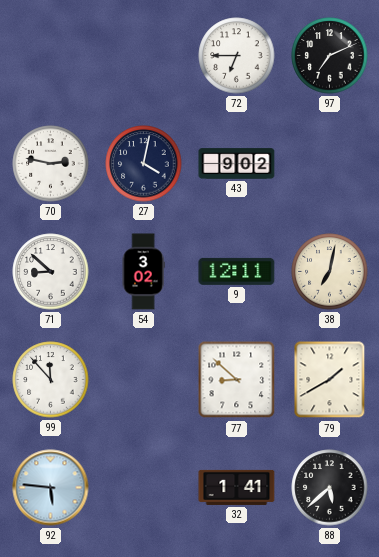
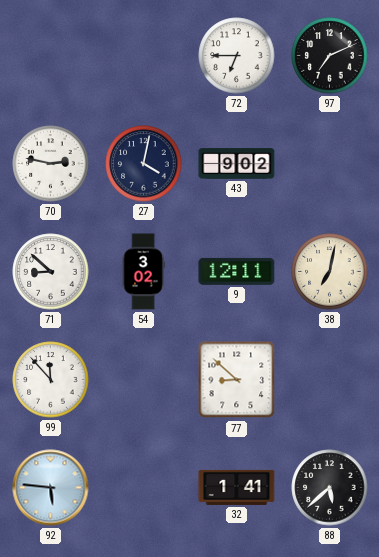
79: 1:40 -> none (330, 380)
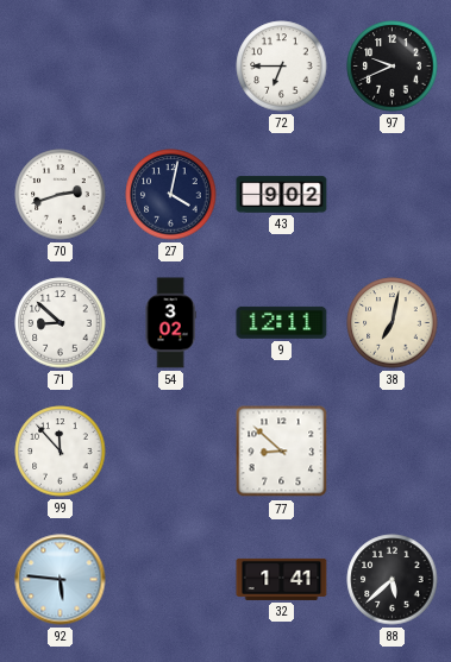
97: 7:11 -> 9:41 (393, 67)
70: 2:47 -> 2:42 (61, 195)
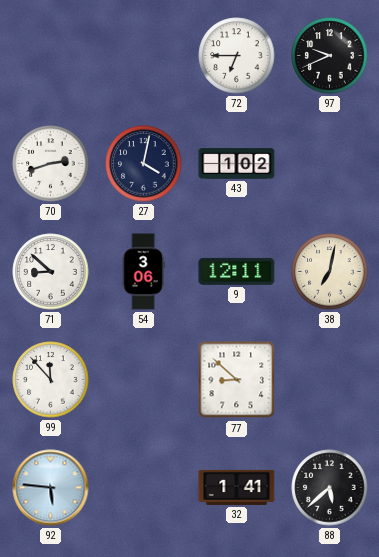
43: 9:02 -> 1:02 (237, 164)
54: 3:02 -> 3:06 (143, 272)
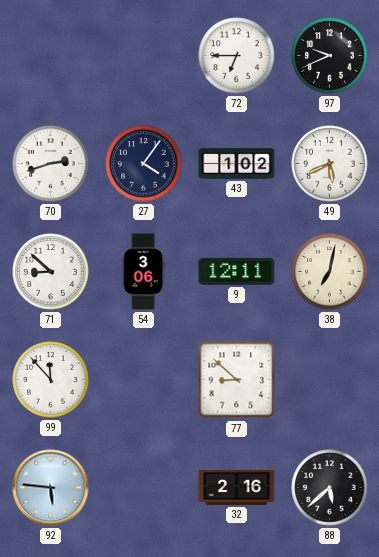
27: 4:02 -> 4:06 (144, 164)
49: none -> 5:41 (330, 164)
32: 1:41 -> 2:16 (237, 487)
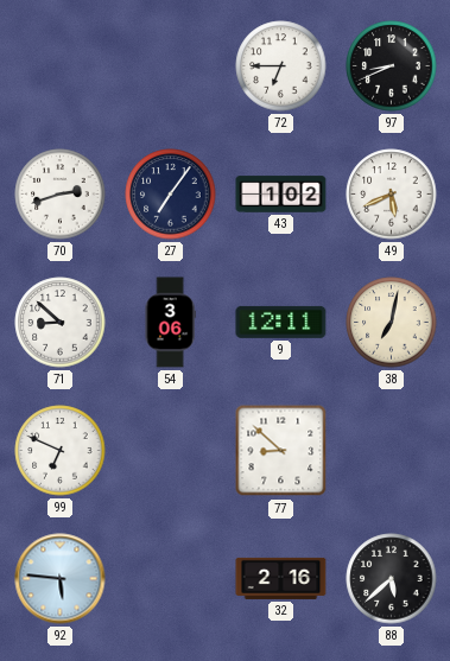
97: 9:41 -> 8:41 (392, 66)
27: 4:06 -> 7:06 (171, 195)
99: 11:53 -> 6:49 (61, 451)
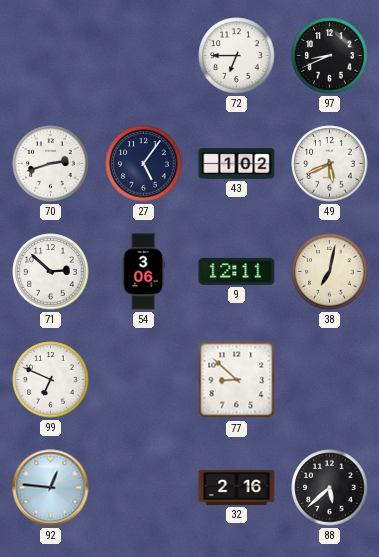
27: 7:06 -> 5:06 (144, 164)
71: 8:52 -> 2:52 (51, 272)
92: 5:46 -> 12:46 (51, 488)
